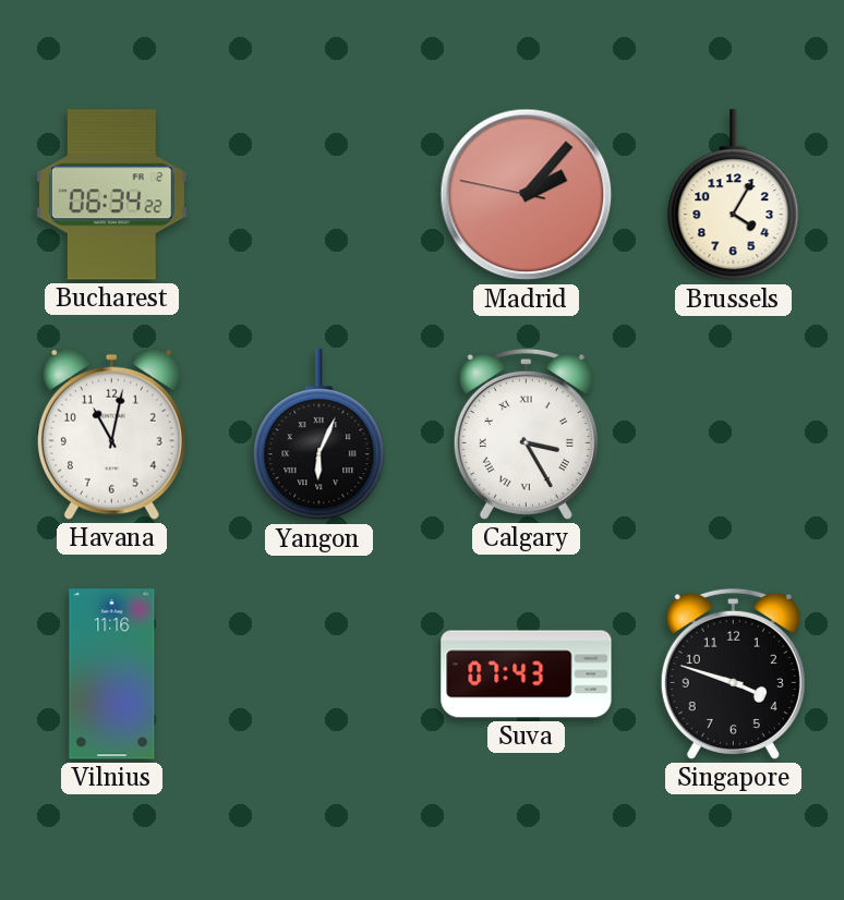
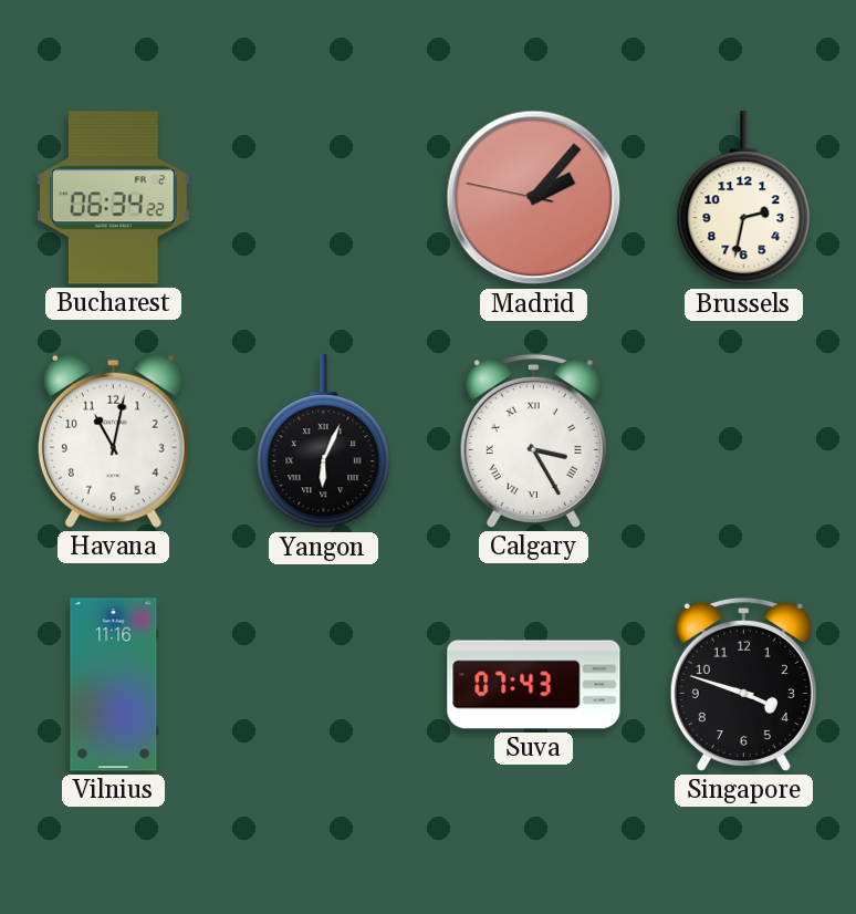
Brussels: 4:05 -> 2:32 (744, 198)
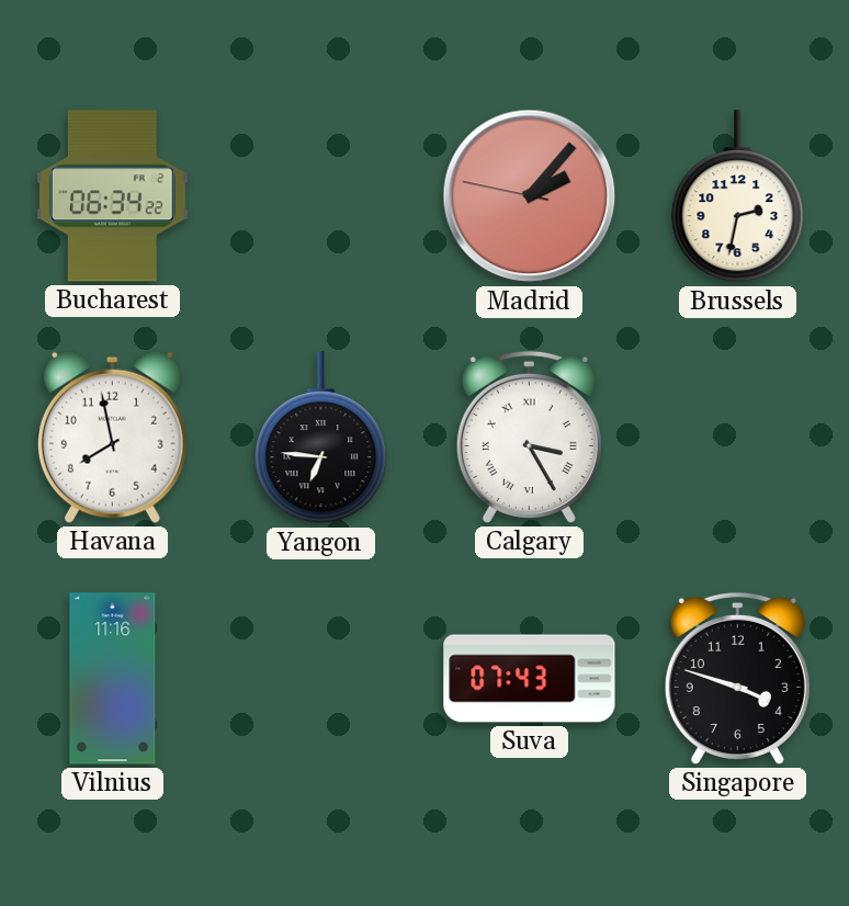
Havana: 11:02 -> 7:58 (112, 437)
Yangon: 6:04 -> 6:46 (321, 438)
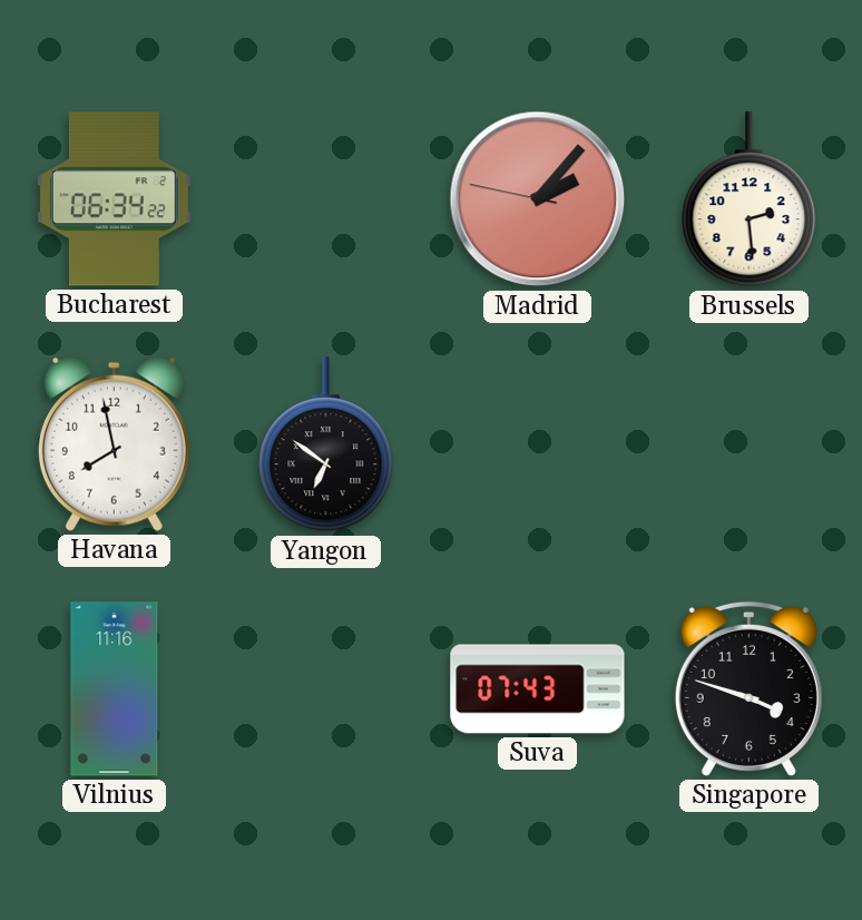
Brussels: 2:32 -> 2:29 (750, 199)
Yangon: 6:46 -> 6:51 (326, 444)
Calgary: 3:25 -> none (529, 437)
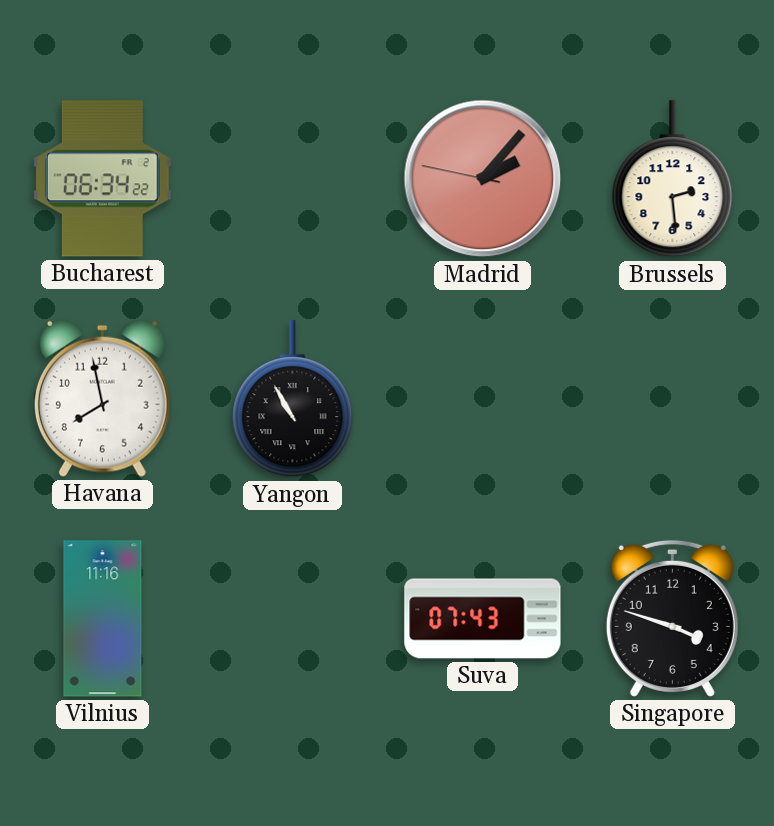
Yangon: 6:51 -> 10:55 (293, 399)
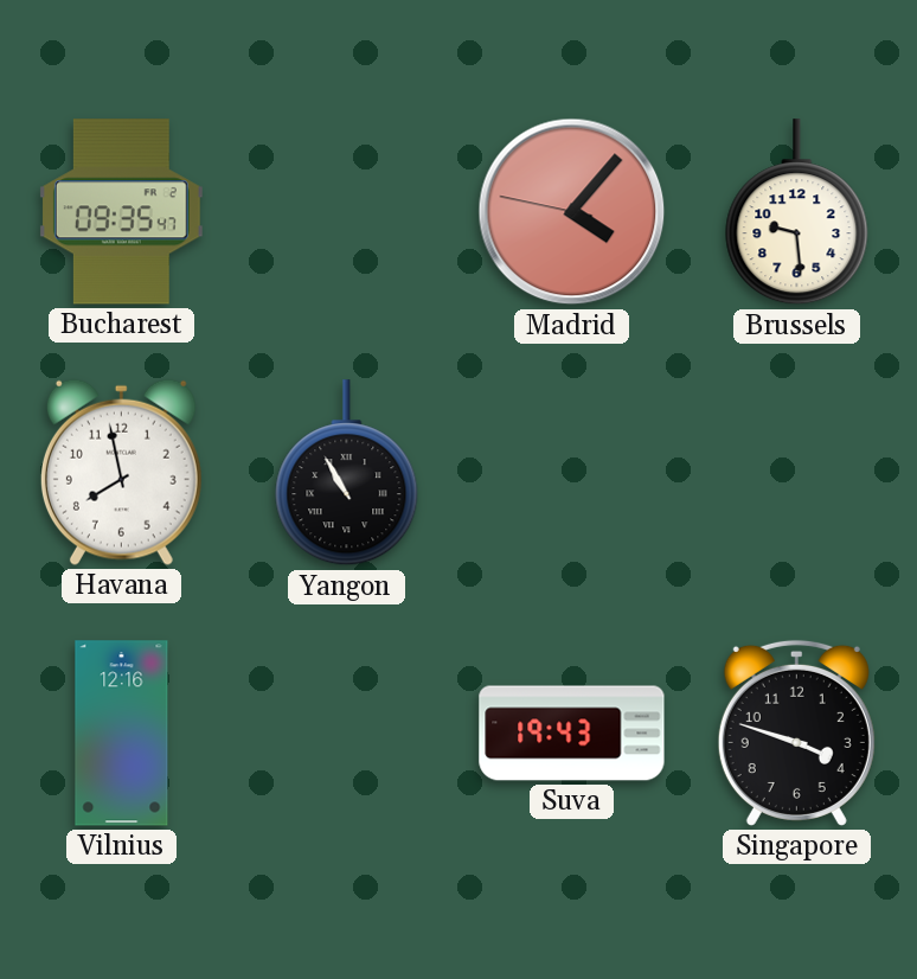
Bucharest: 06:34 -> 09:35 (121, 212)
Madrid: 2:06 -> 4:06 (572, 212)
Brussels: 2:29 -> 9:29 (797, 212)
Vilnius: 11:16 -> 12:16 (122, 734)
Suva: 07:43 -> 19:43 (572, 734)
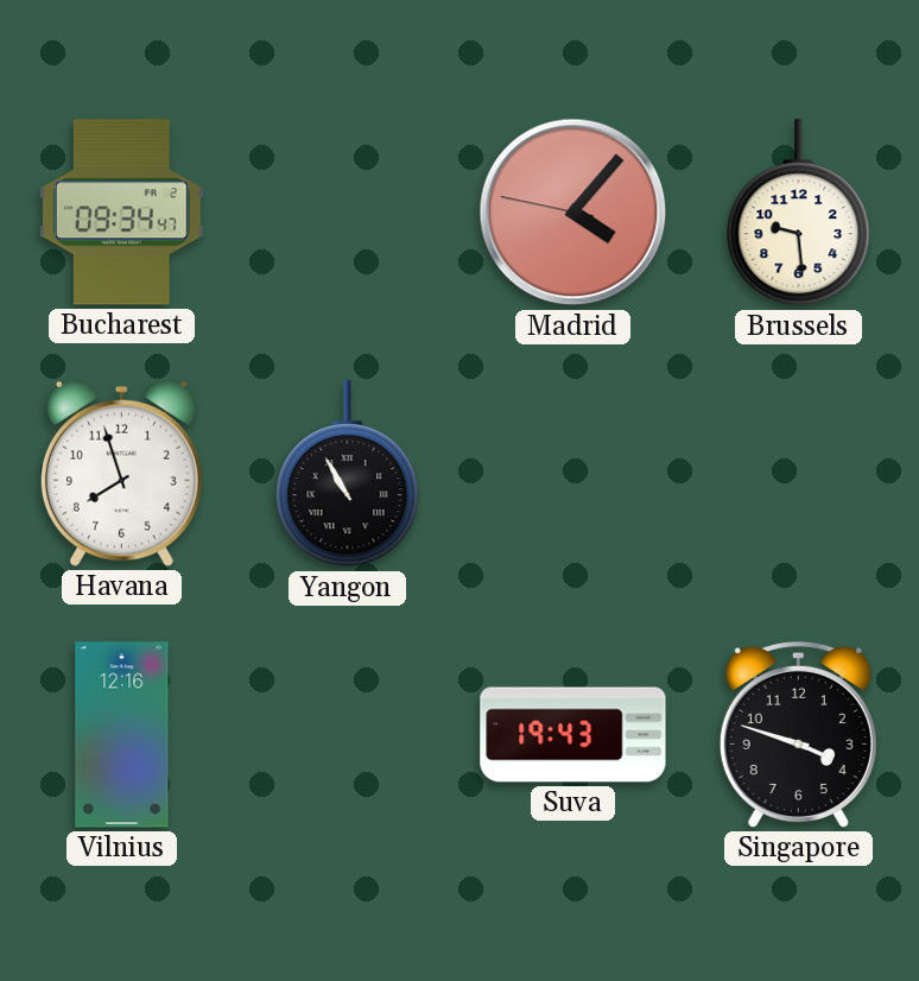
Bucharest: 09:35 -> 09:34 (121, 213)
Havana: 7:58 -> 7:57 (121, 473)
